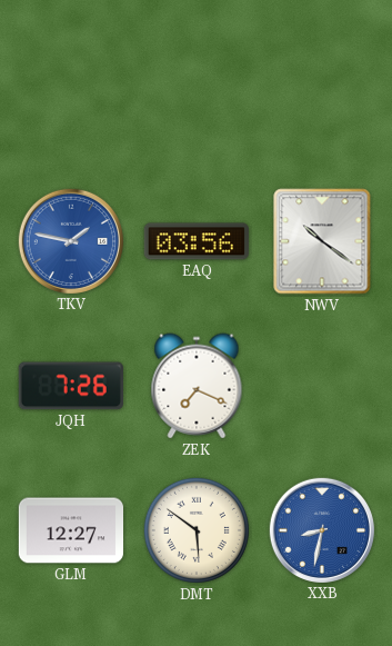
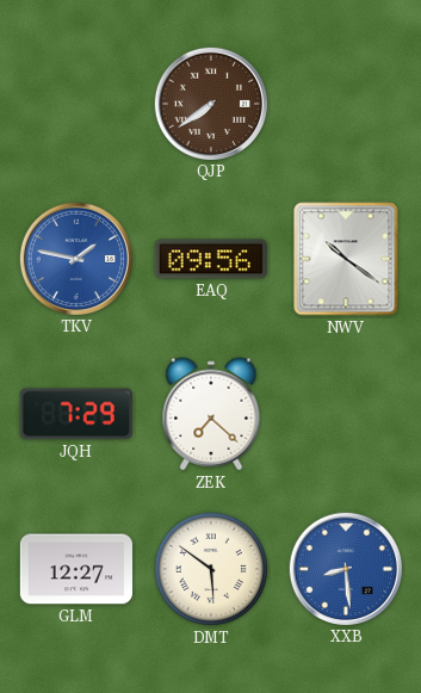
QJP: none -> 7:39 (210, 103)
EAQ: 03:56 -> 09:56 (211, 259)
JQH: 7:26 -> 7:29 (76, 414)
ZEK: 7:19 -> 7:22 (211, 414)
XXB: 8:32 -> 8:29 (345, 568)
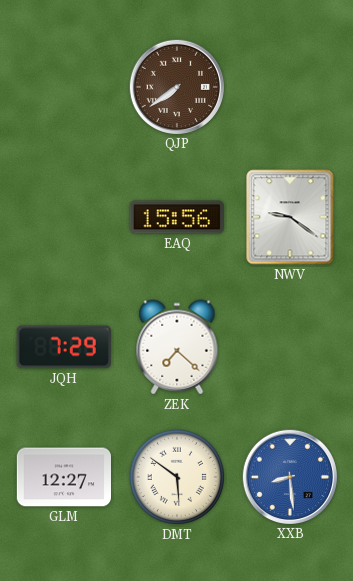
TKV: 1:47 -> none (75, 258)
EAQ: 09:56 -> 15:56 (177, 217)
NWV: 10:21 -> 9:21 (290, 217)
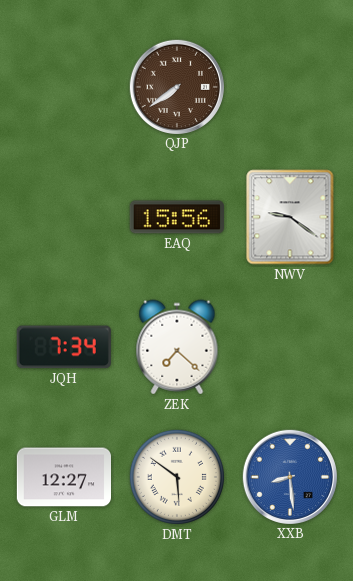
JQH: 7:29 -> 7:34 (64, 347)
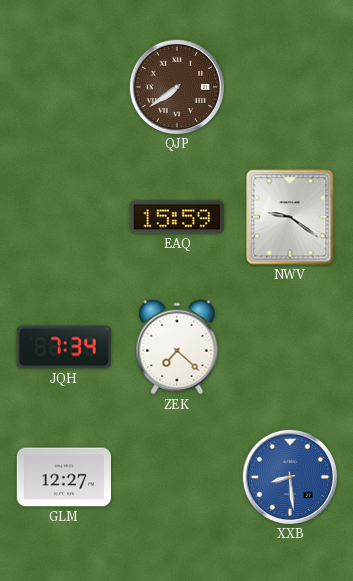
EAQ: 15:56 -> 15:59 (177, 217)
DMT: 5:51 -> none (177, 477)
